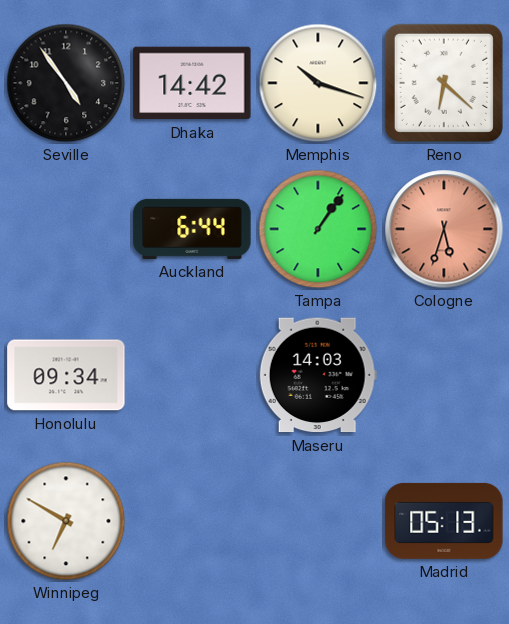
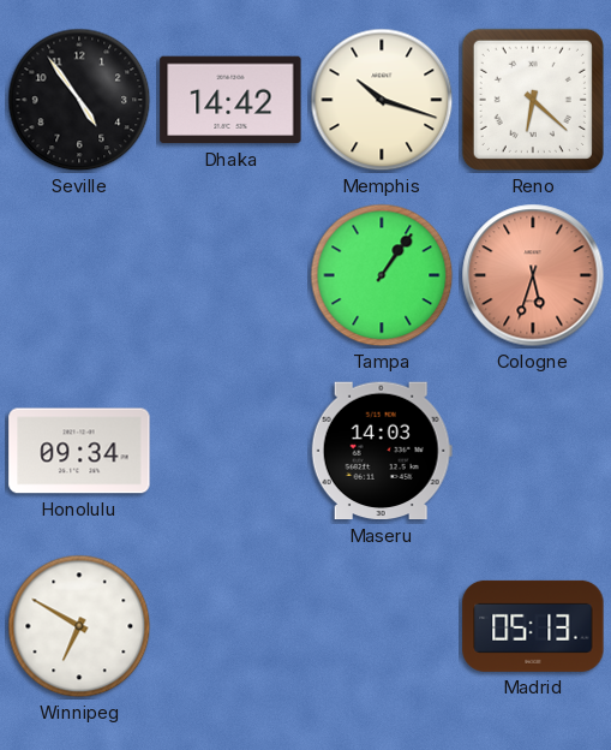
Auckland: 6:44 -> none (192, 229)
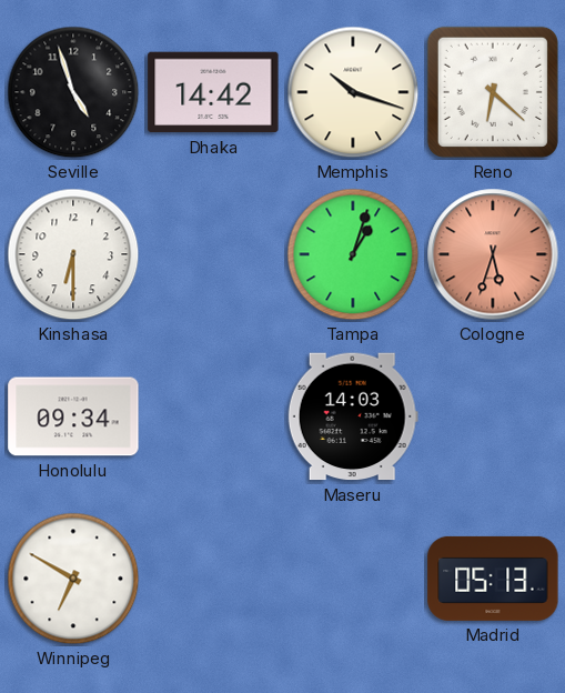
Seville: 4:54 -> 4:57 (73, 92)
Kinshasa: none -> 6:30 (73, 254)
Tampa: 1:06 -> 1:03 (353, 254)
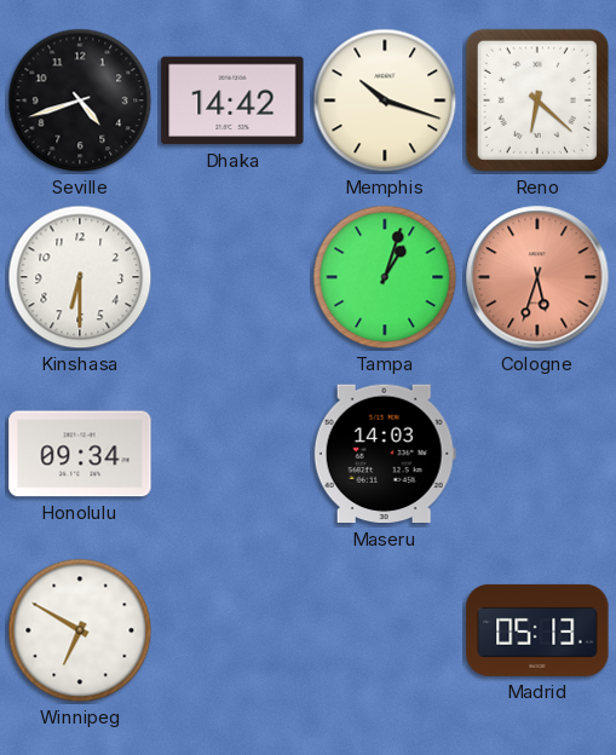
Seville: 4:57 -> 4:42 (80, 100)
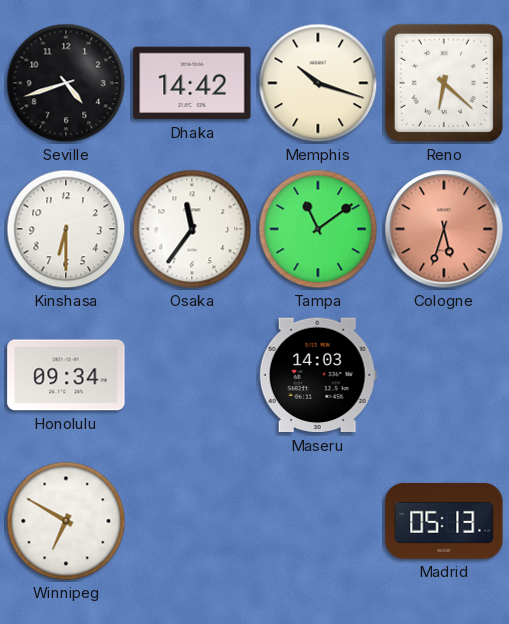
Osaka: none -> 11:36 (192, 229)
Tampa: 1:03 -> 11:09 (318, 229)
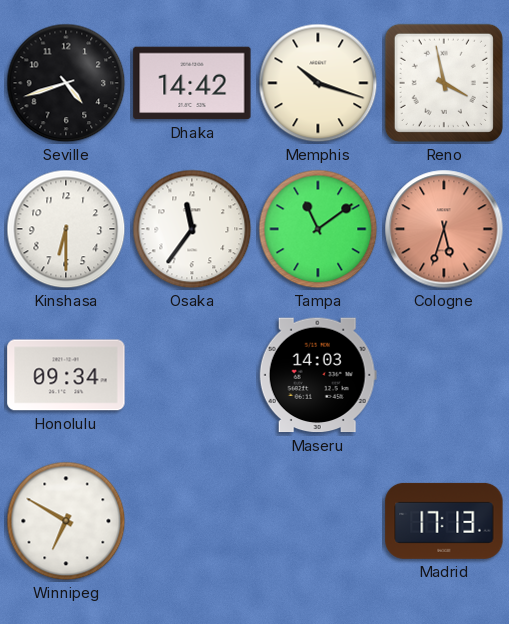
Reno: 6:22 -> 3:58 (444, 83)
Madrid: 05:13 -> 17:13 (444, 521)
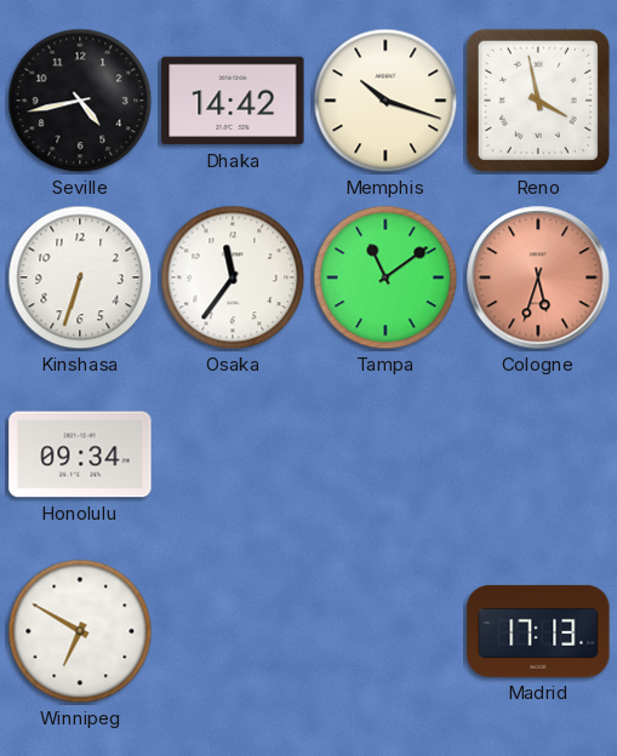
Seville: 4:42 -> 4:43 (80, 101)
Kinshasa: 6:30 -> 6:33 (80, 277)
Maseru: 14:03 -> none (318, 375)
